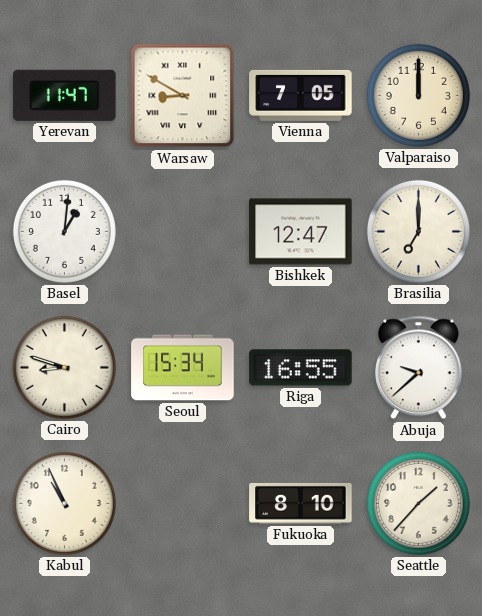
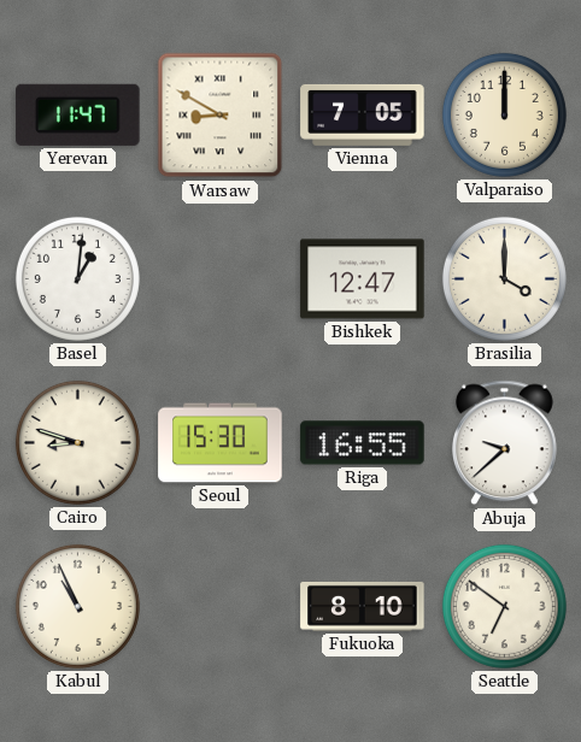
Brasilia: 7:00 -> 4:00 (504, 278)
Seoul: 15:34 -> 15:30 (221, 443)
Seattle: 1:37 -> 6:51 (504, 606)
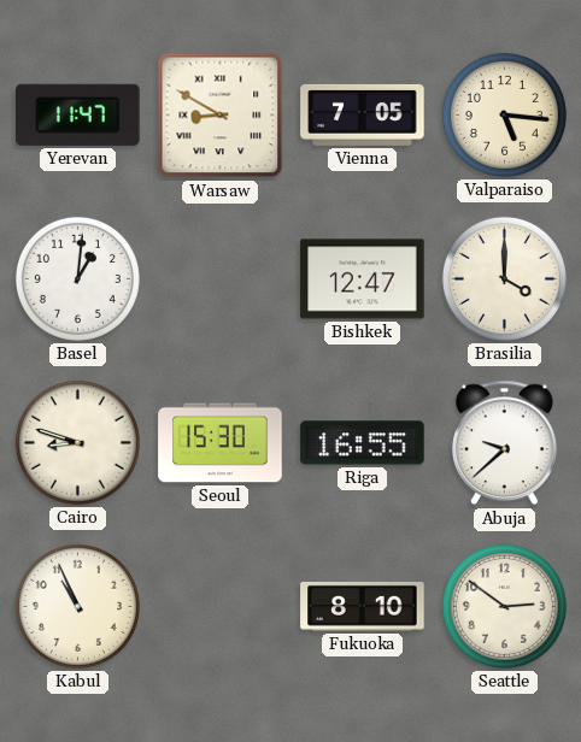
Valparaiso: 12:00 -> 5:16 (504, 114)
Seattle: 6:51 -> 2:51 (504, 606)
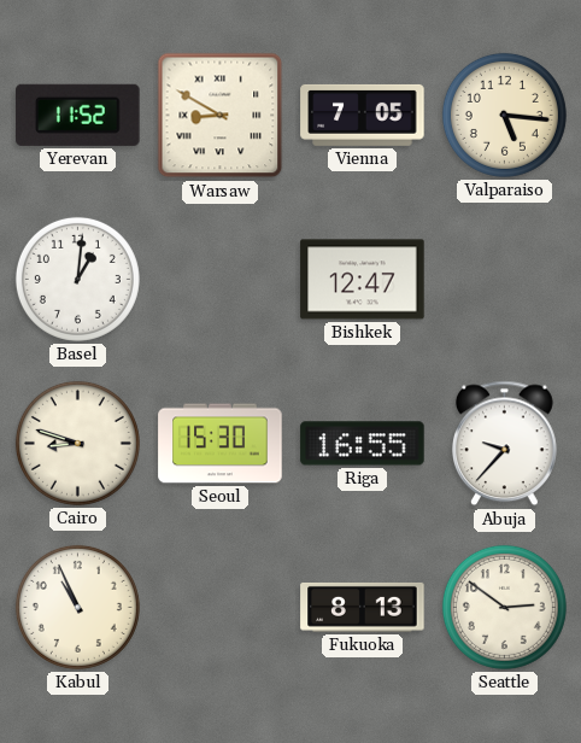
Yerevan: 11:47 -> 11:52 (78, 115)
Brasilia: 4:00 -> none (504, 278)
Abuja: 9:38 -> 9:37 (505, 444)
Fukuoka: 8:10 -> 8:13 (363, 607)
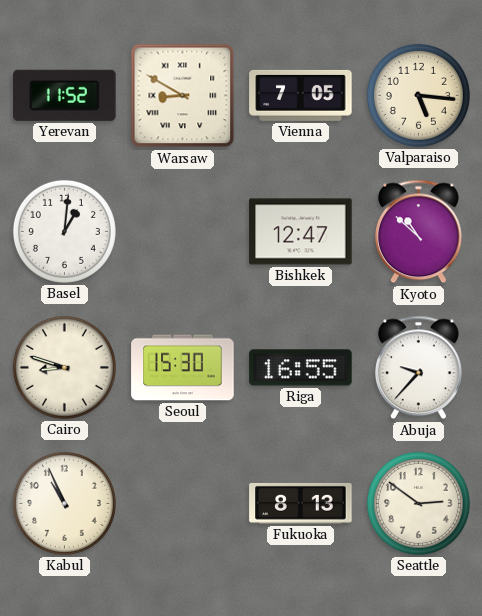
Kyoto: none -> 10:52 (419, 232)
